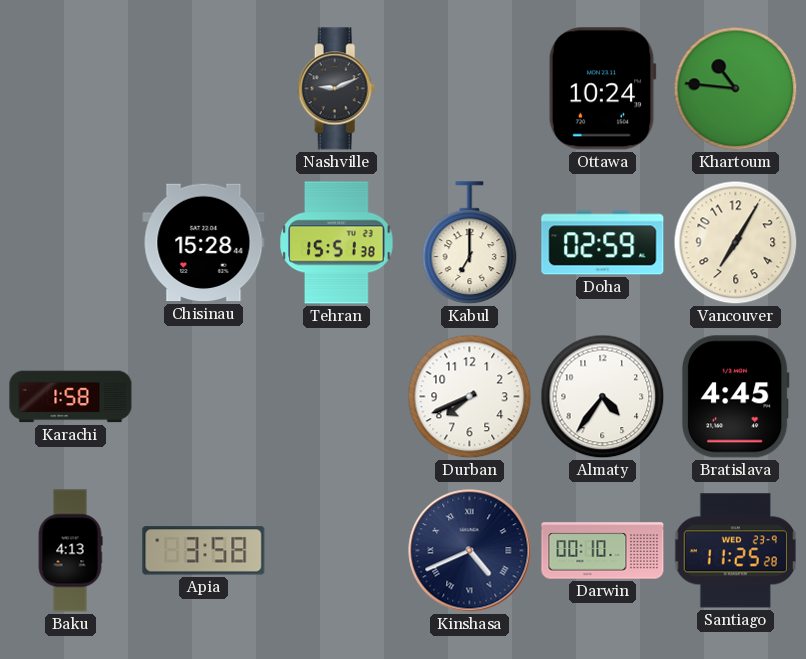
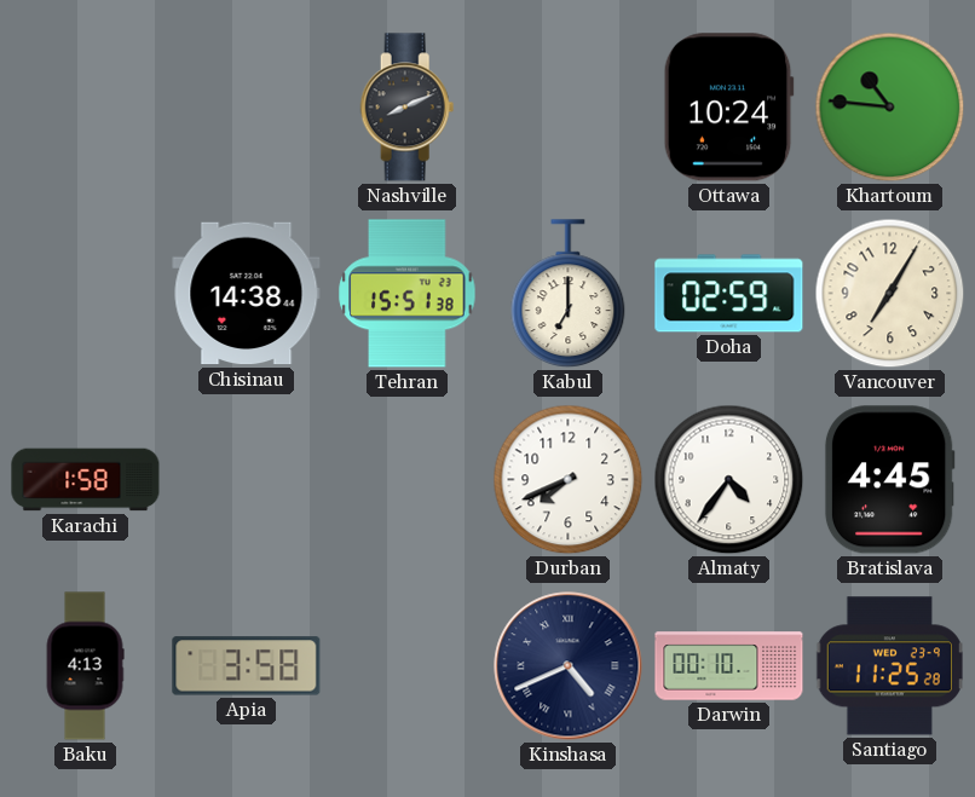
Nashville: 9:11 -> 8:11 (408, 108)
Chisinau: 15:28 -> 14:38 (247, 294)
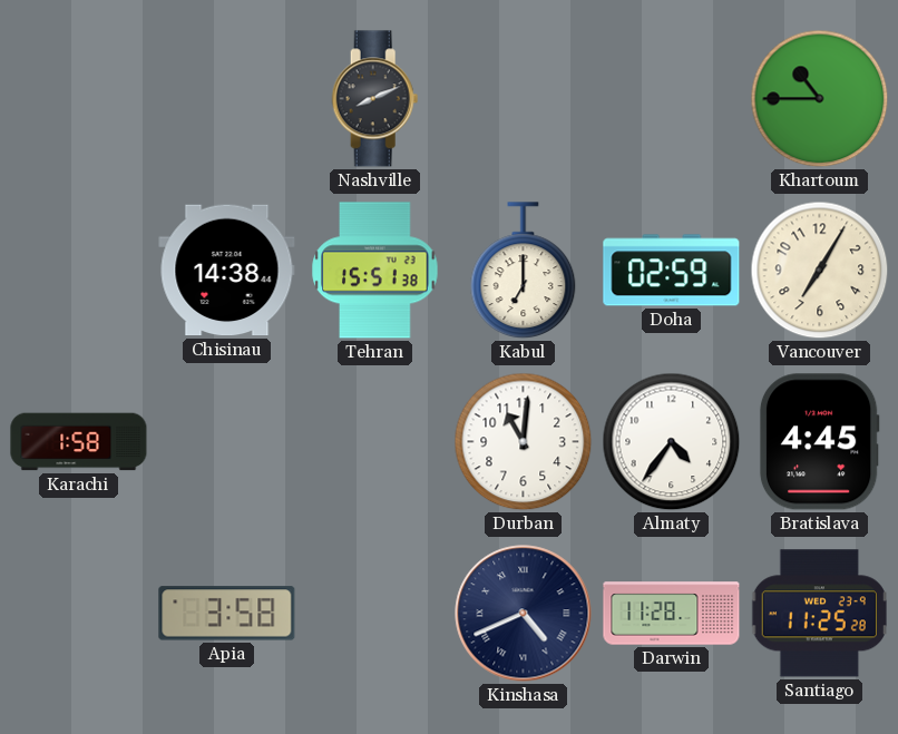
Ottawa: 10:24 -> none (728, 108)
Khartoum: 10:46 -> 10:45 (820, 99)
Durban: 7:41 -> 11:01 (524, 442)
Baku: 4:13 -> none (85, 666)
Darwin: 00:10 -> 11:28 (672, 614)
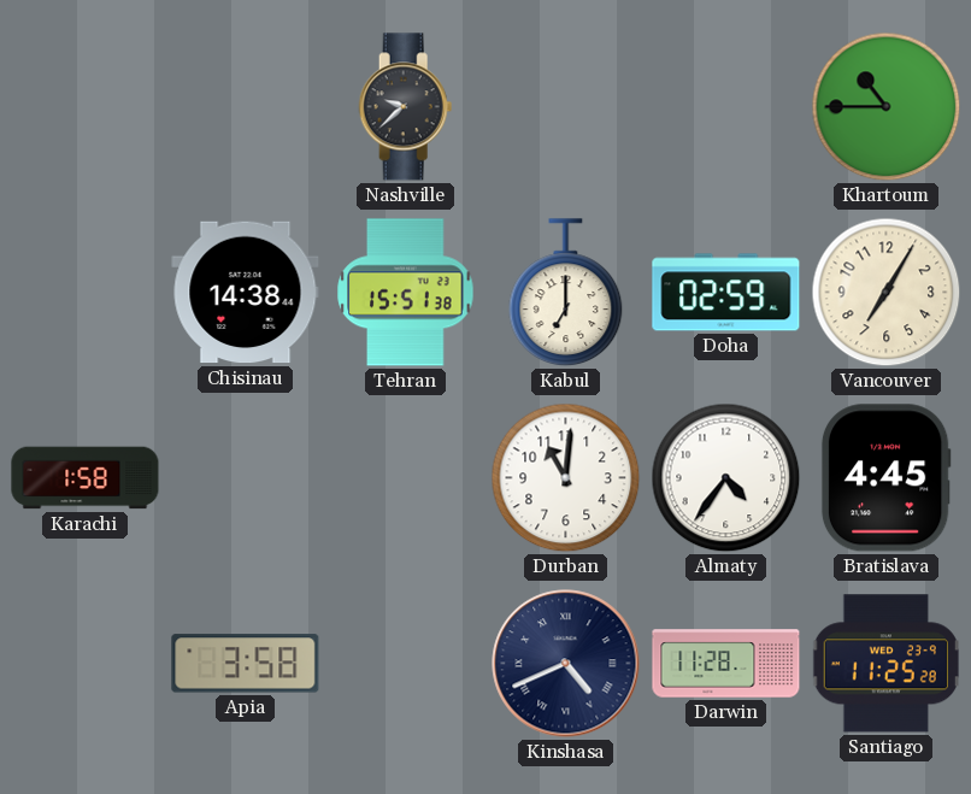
Nashville: 8:11 -> 9:38 (406, 107)
